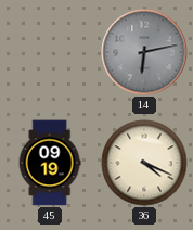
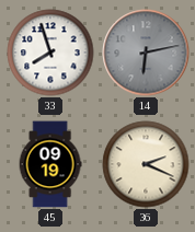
33: none -> 7:57 (50, 53)
36: 4:19 -> 2:19 (146, 164)
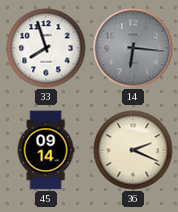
14: 6:13 -> 6:16 (133, 48)
45: 09:19 -> 09:14 (46, 150)
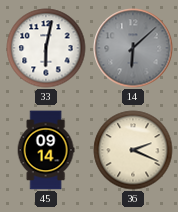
33: 7:57 -> 6:02 (46, 48)
14: 6:16 -> 6:08 (133, 48)
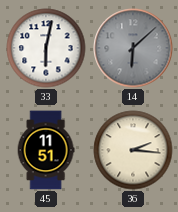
45: 09:14 -> 11:51 (46, 150)
36: 2:19 -> 2:16 (133, 150)
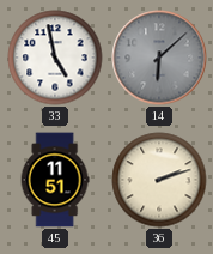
33: 6:02 -> 4:58 (55, 58)
36: 2:16 -> 2:12 (159, 180)
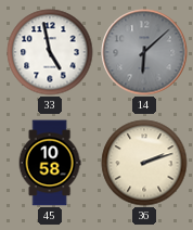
45: 11:51 -> 10:58 (50, 163)
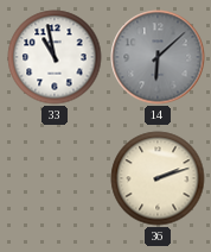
33: 4:58 -> 10:58 (55, 57)
45: 10:58 -> none (50, 163)
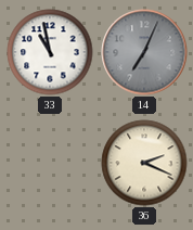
14: 6:08 -> 7:04 (144, 52)
36: 2:12 -> 2:19 (144, 163)
